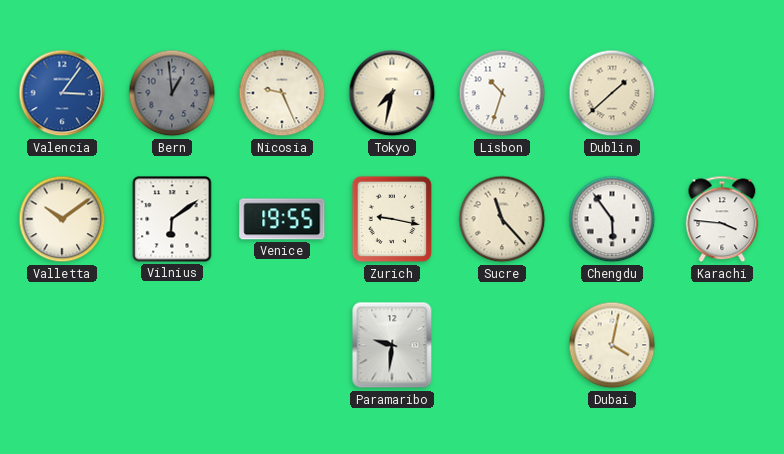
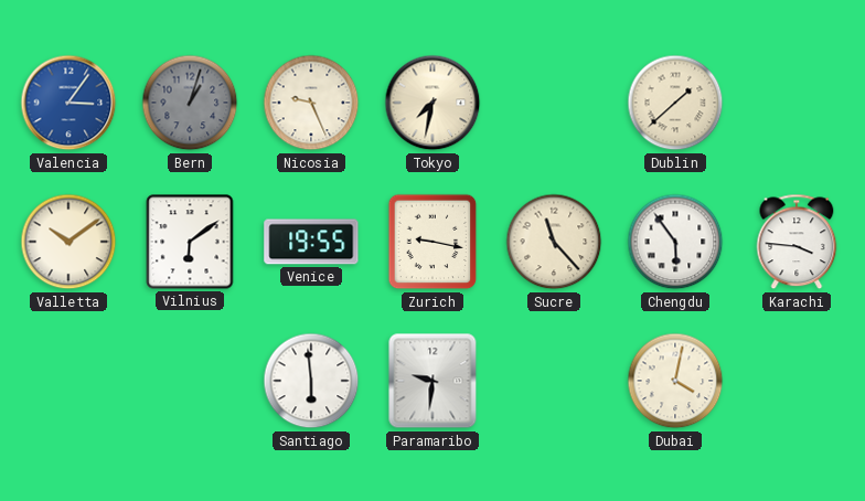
Bern: 12:59 -> 1:03 (190, 103)
Lisbon: 10:33 -> none (502, 93)
Santiago: none -> 5:59 (311, 381)
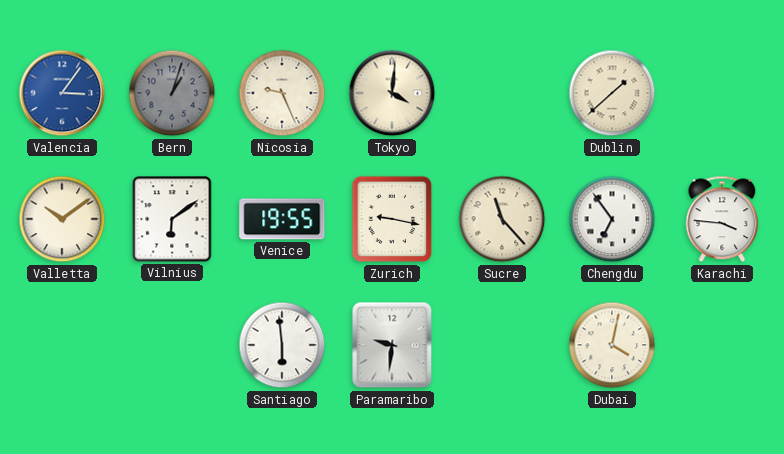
Tokyo: 7:32 -> 4:01 (392, 93)
Chengdu: 5:54 -> 6:54 (612, 219)
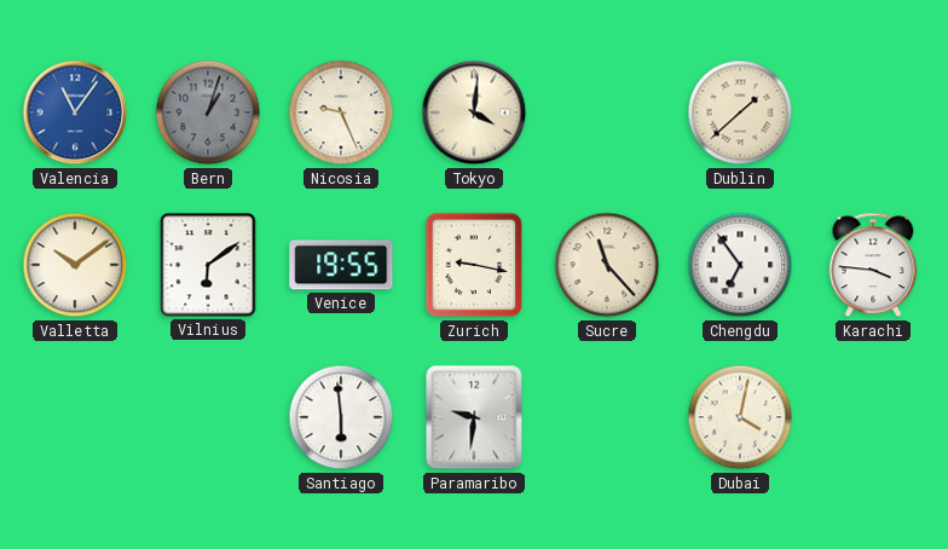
Valencia: 3:06 -> 11:06 (75, 112)
